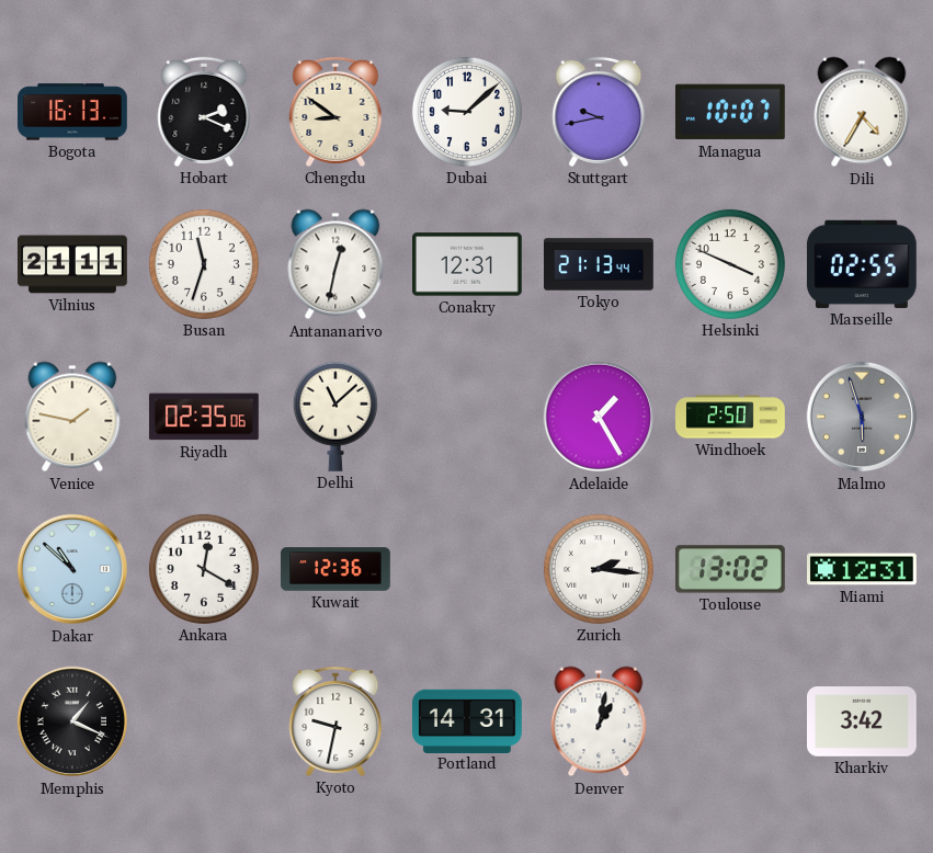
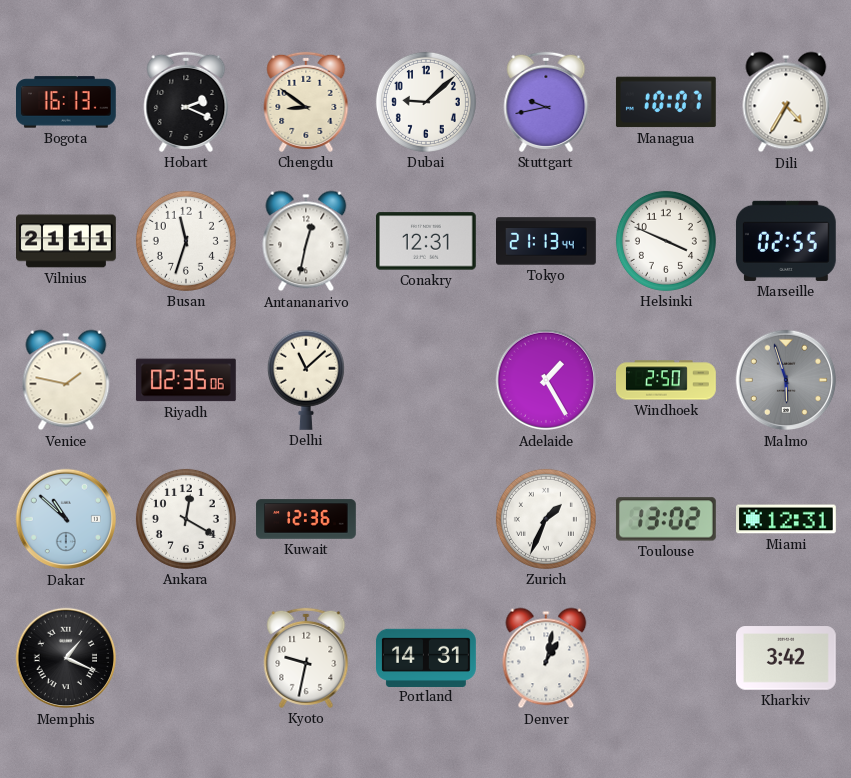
Zurich: 2:16 -> 1:34 (546, 519)
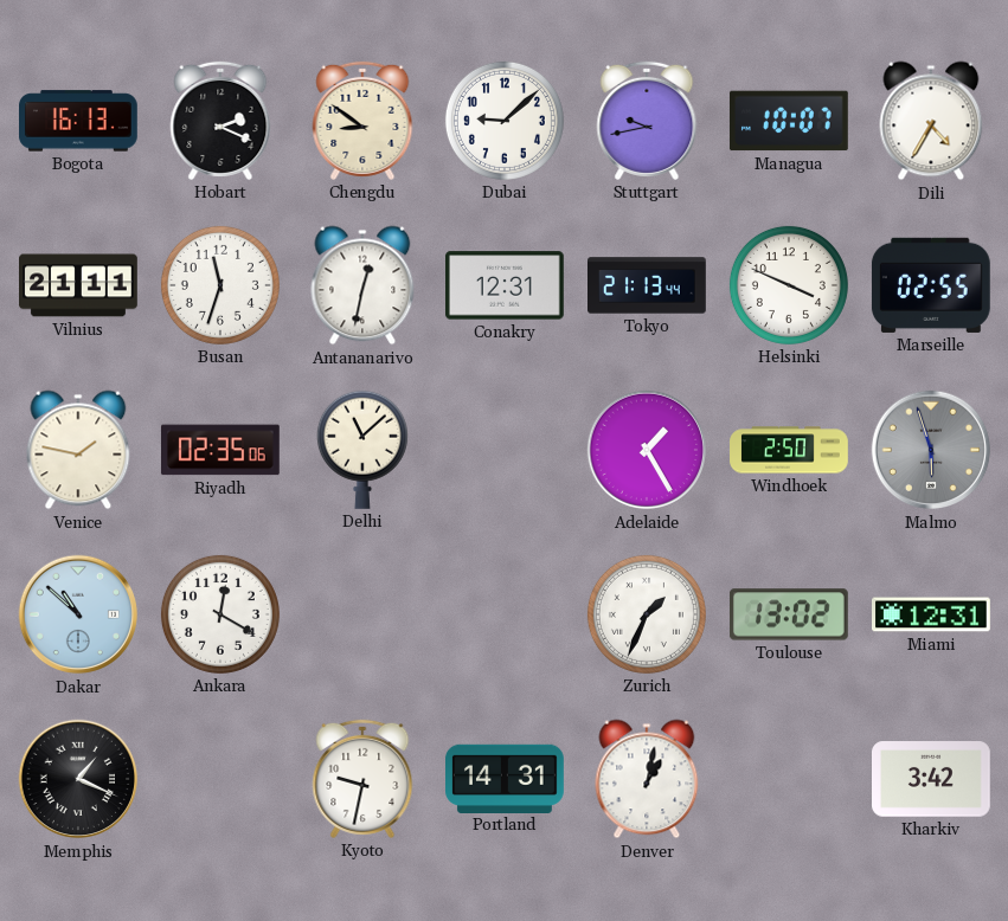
Kuwait: 12:36 -> none (306, 519)
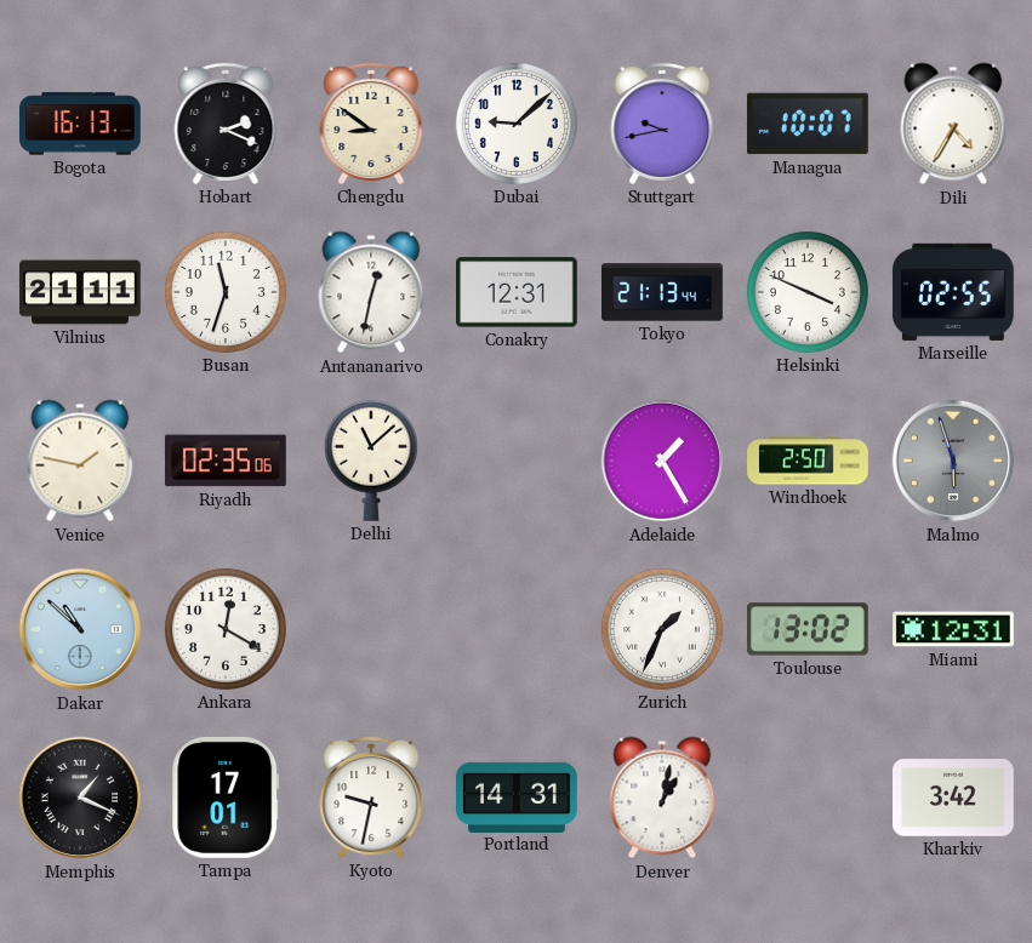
Tampa: none -> 17:01 (226, 798)
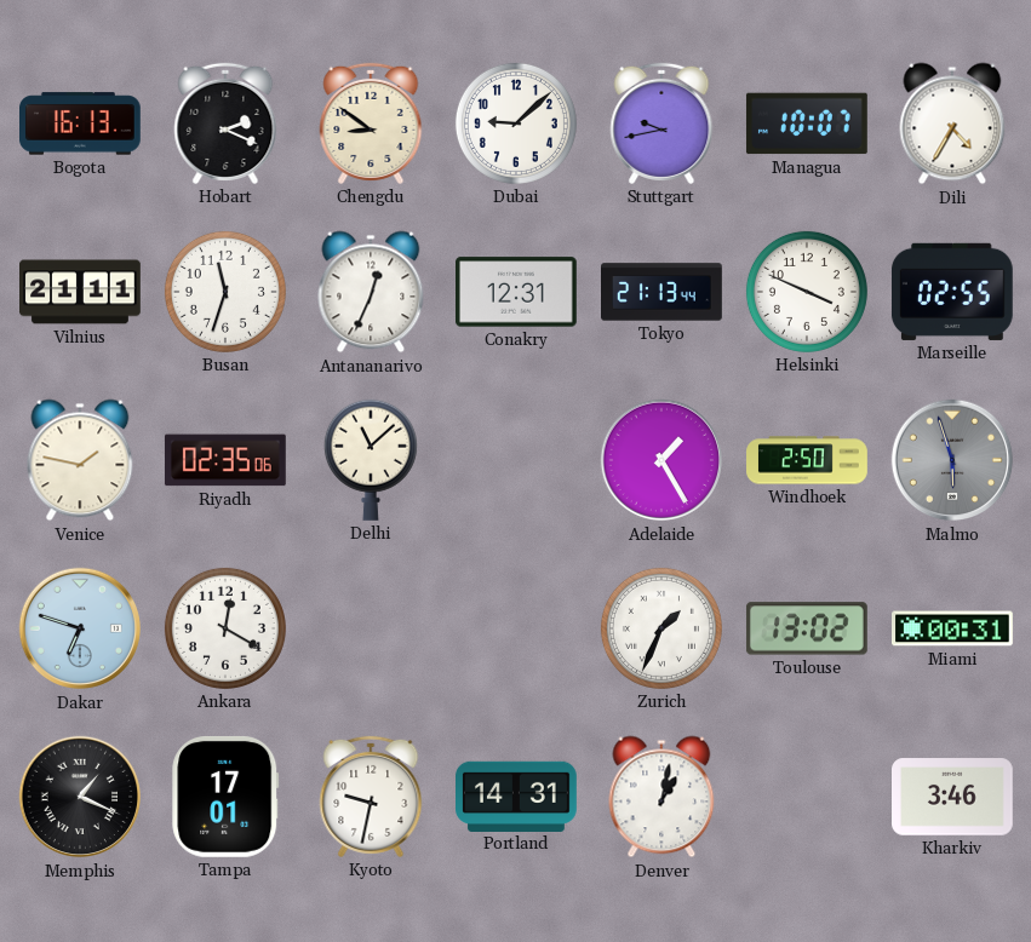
Antananarivo: 12:32 -> 12:34 (371, 292)
Dakar: 10:52 -> 6:48 (80, 628)
Miami: 12:31 -> 00:31 (953, 628)
Kharkiv: 3:42 -> 3:46 (953, 797)
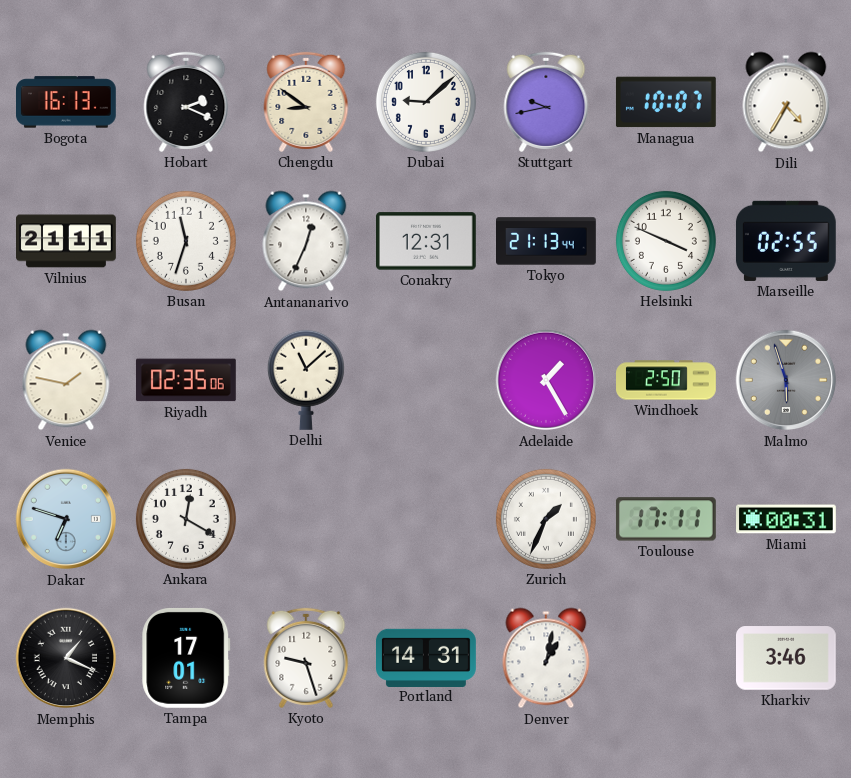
Toulouse: 13:02 -> 17:11 (666, 519)
Kyoto: 9:32 -> 9:27 (306, 658)
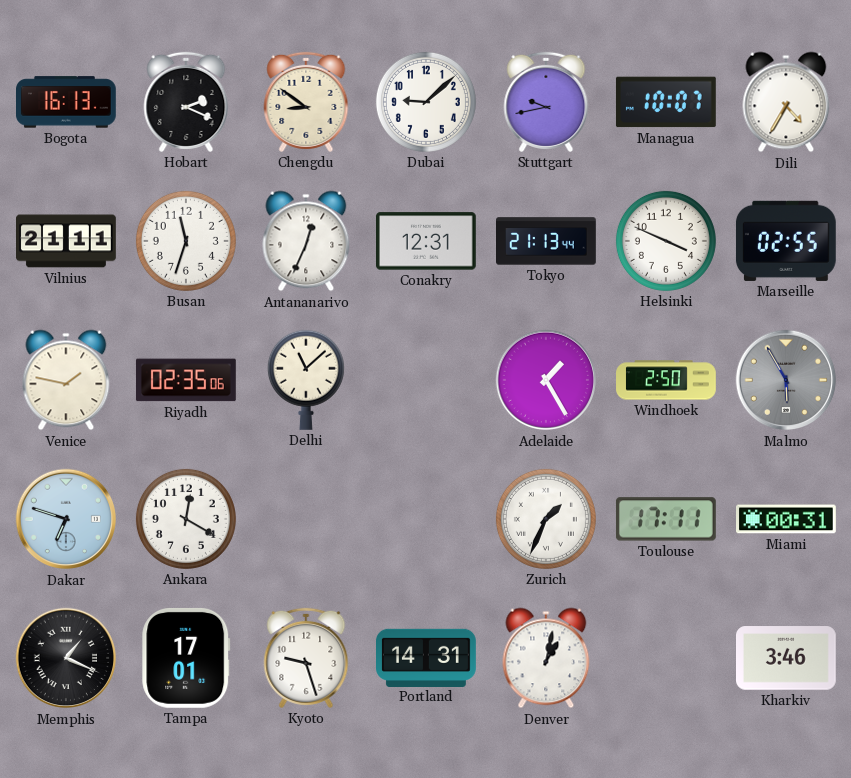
Malmo: 5:57 -> 5:55 (786, 380)
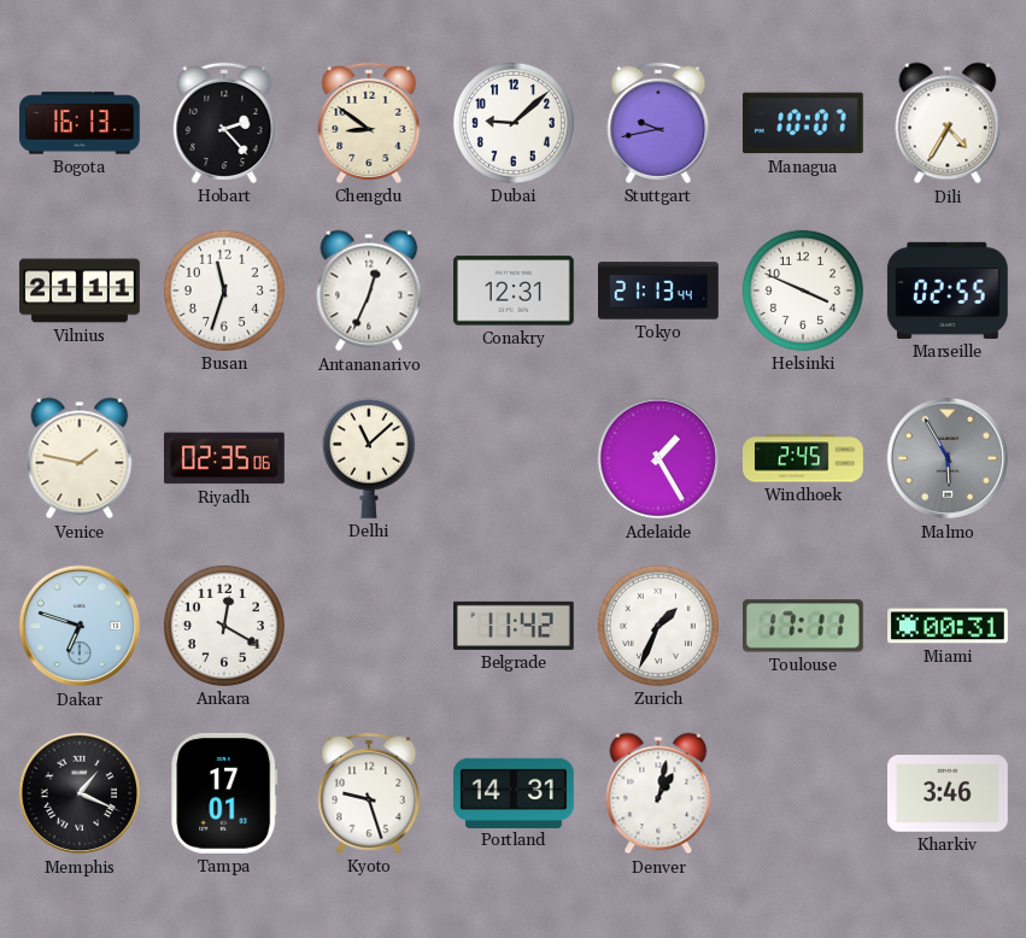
Hobart: 2:19 -> 2:23 (224, 123)
Windhoek: 2:50 -> 2:45 (803, 458)
Belgrade: none -> 11:42 (515, 626)
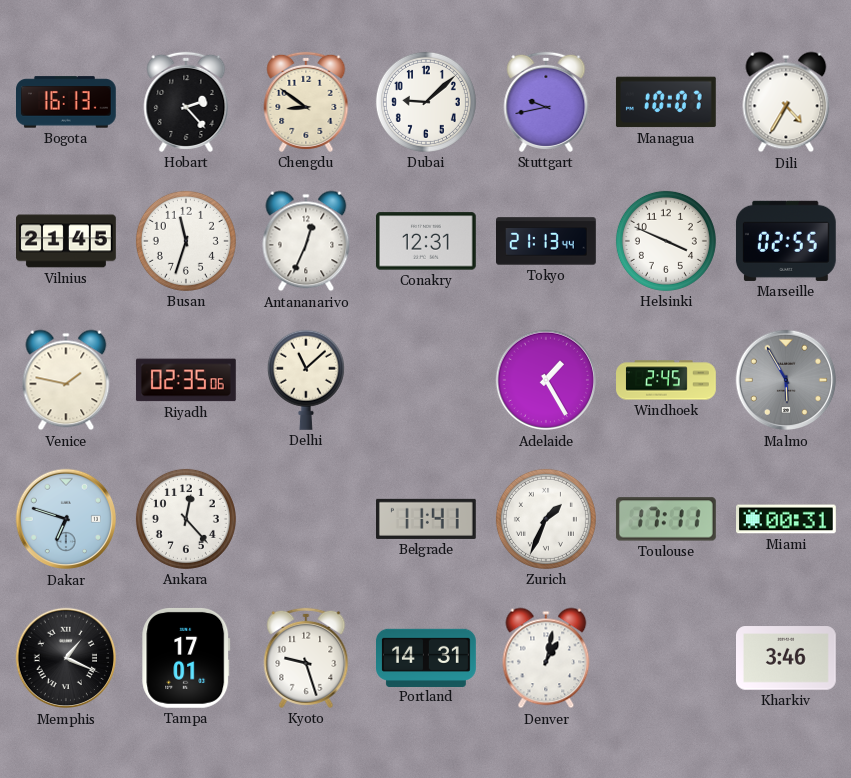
Vilnius: 21:11 -> 21:45 (67, 241)
Ankara: 12:20 -> 12:23 (186, 519)
Belgrade: 11:42 -> 11:41 (427, 519)
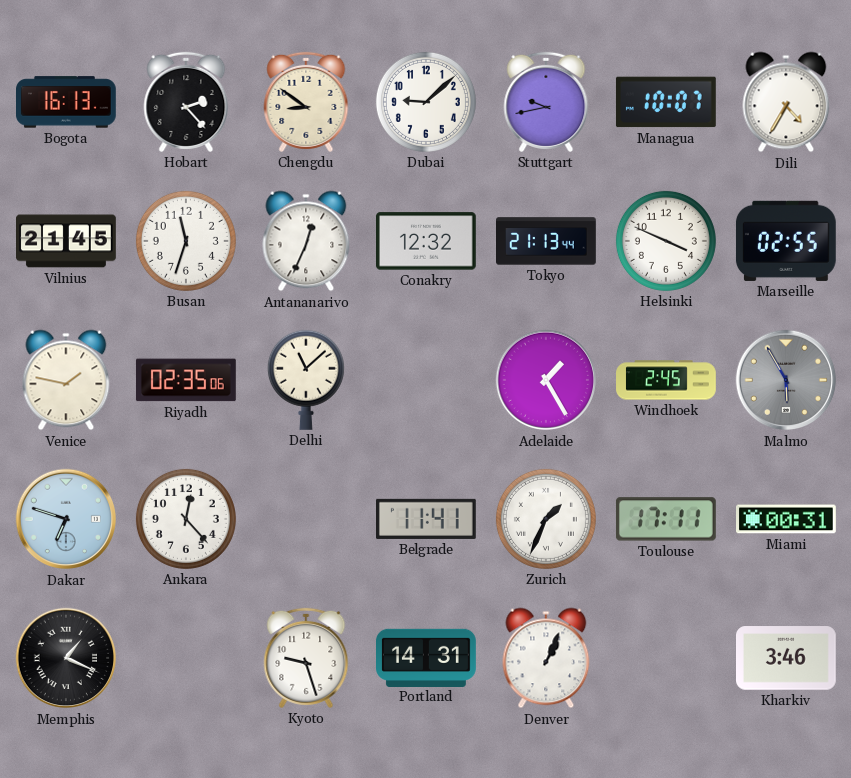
Conakry: 12:31 -> 12:32 (427, 241)
Tampa: 17:01 -> none (186, 658)
Denver: 1:02 -> 1:04 (546, 658)
